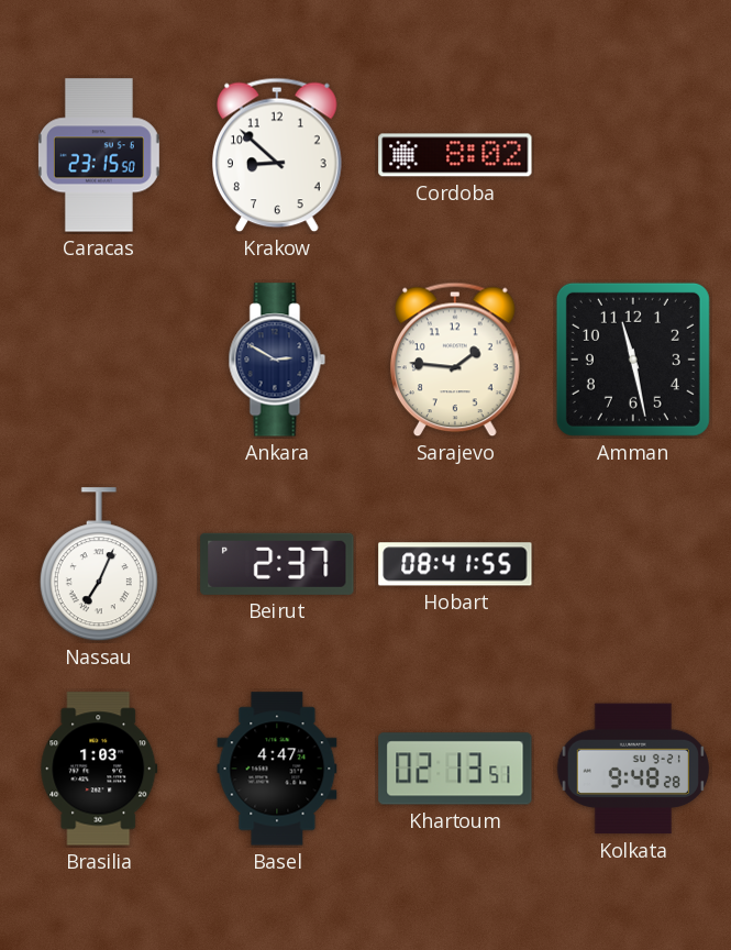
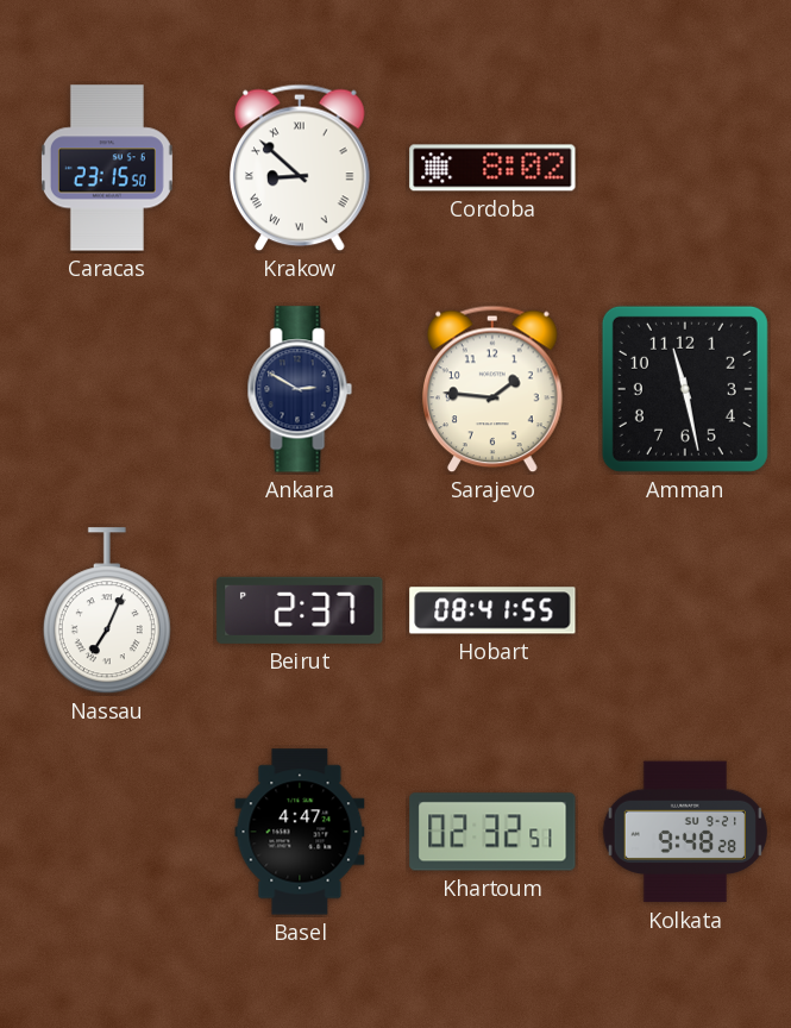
Krakow numerals: Arabic -> Roman (301, 168)
Brasilia: 1:03 -> none (99, 769)
Khartoum: 02:13 -> 02:32 (492, 832)
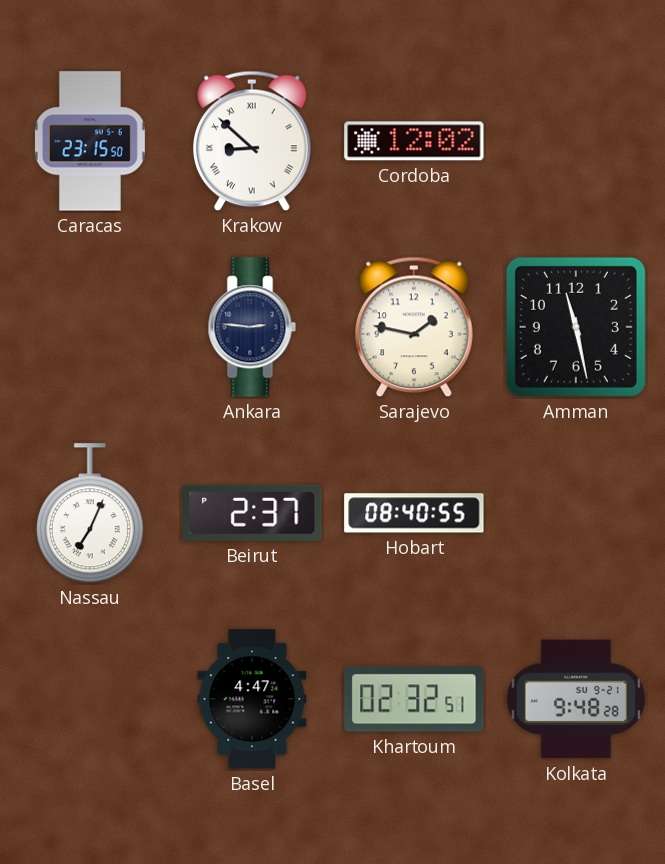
Cordoba: 8:02 -> 12:02 (414, 141)
Ankara: 2:50 -> 2:46 (252, 327)
Sarajevo: 1:46 -> 1:47 (415, 327)
Hobart: 08:41 -> 08:40 (414, 513)
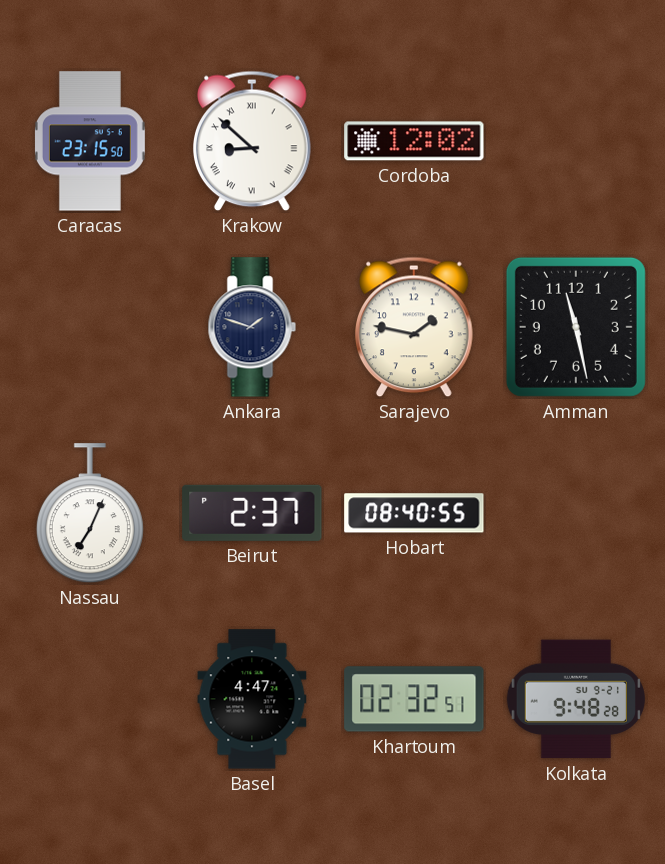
Ankara: 2:46 -> 1:48 (252, 327)
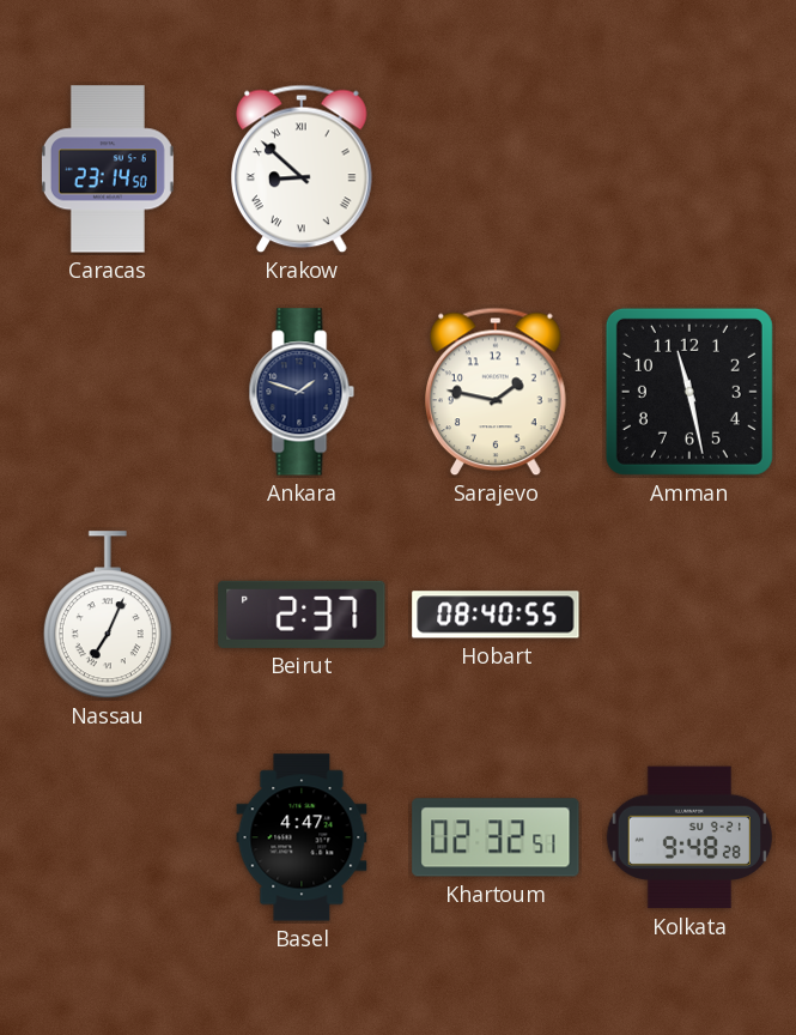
Caracas: 23:15 -> 23:14 (108, 169)
Cordoba: 12:02 -> none (414, 141)
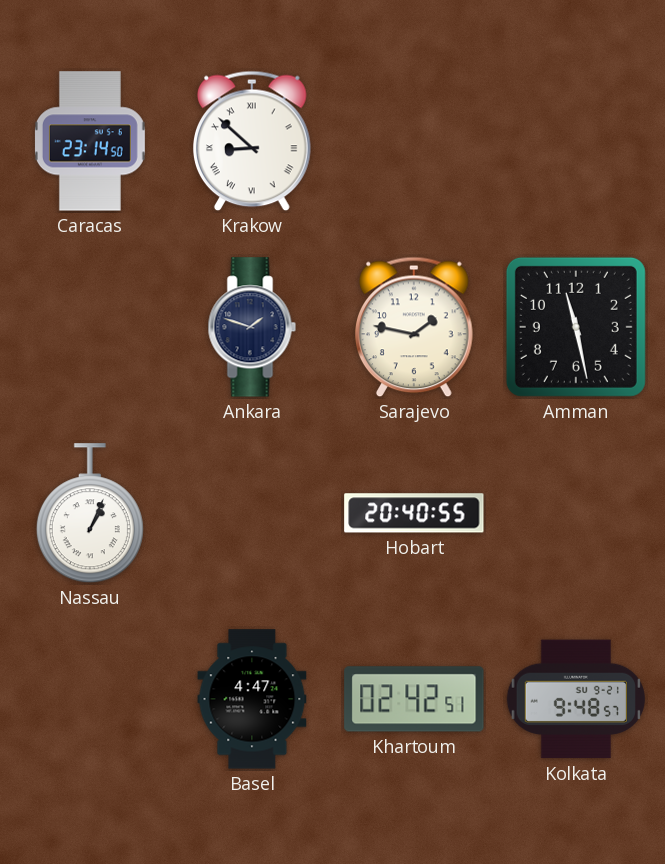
Nassau: 7:04 -> 1:04 (90, 514)
Beirut: 2:37 -> none (302, 615)
Hobart: 08:40 -> 20:40 (414, 513)
Khartoum: 02:32 -> 02:42 (414, 699)
Kolkata: 9:48:28 -> 9:48:57 (576, 699)
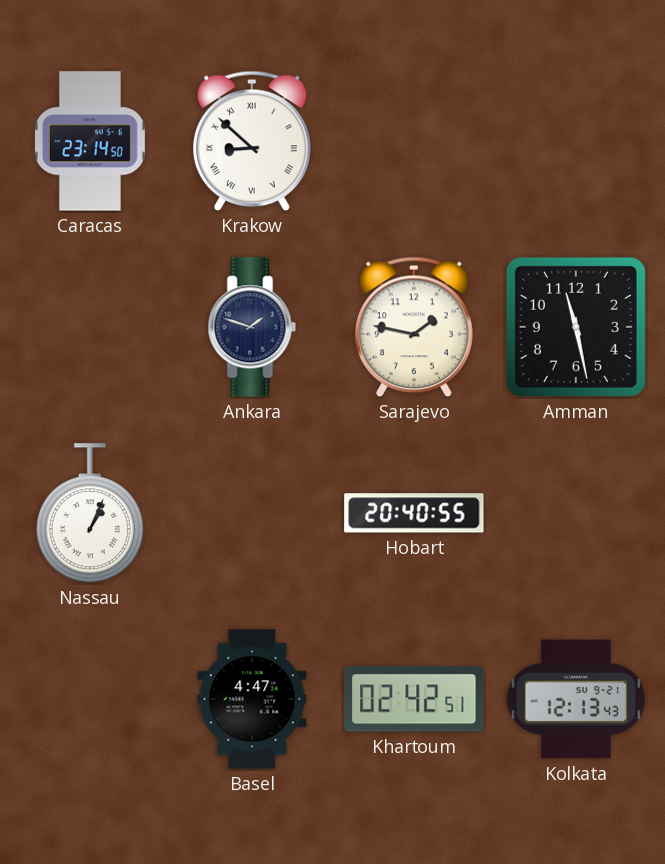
Kolkata: 9:48 -> 12:13 (576, 699)
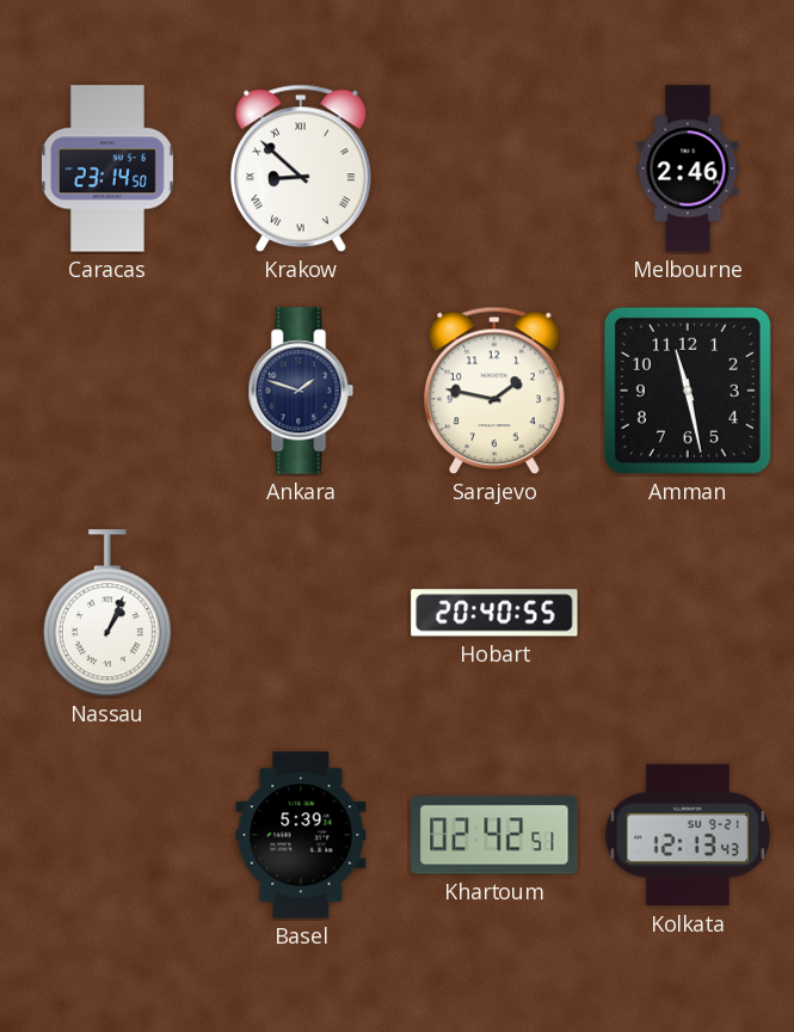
Melbourne: none -> 2:46 (688, 168)
Basel: 4:47 -> 5:39 (301, 835)
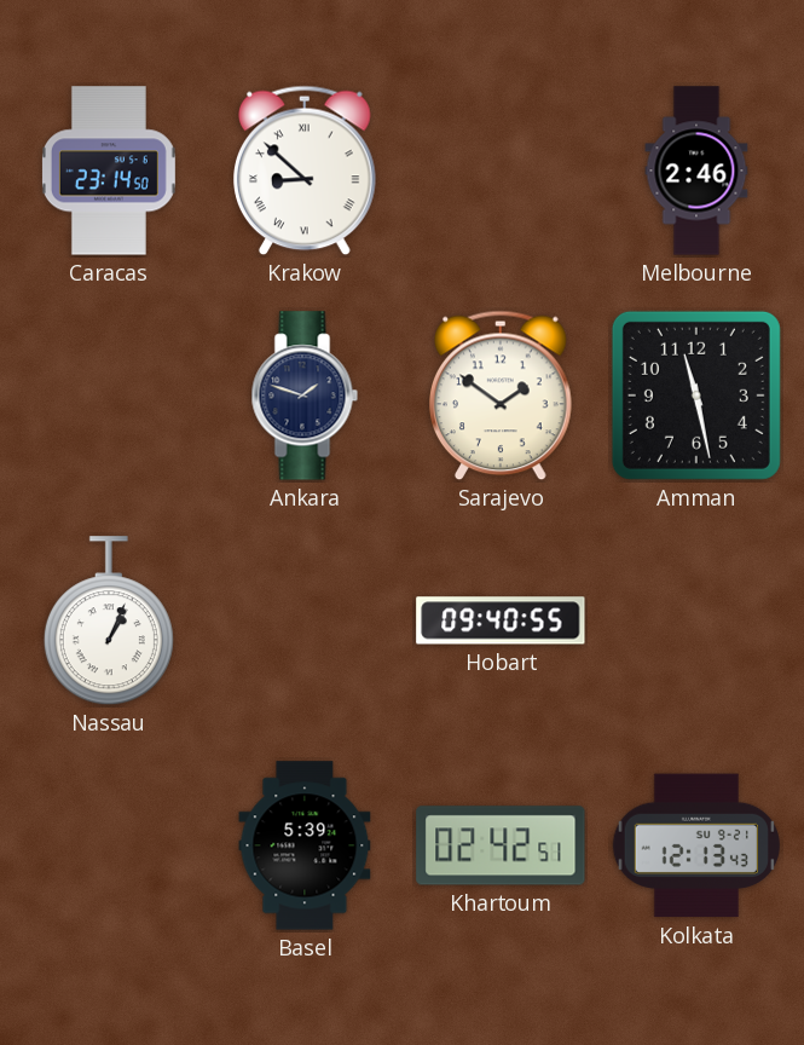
Sarajevo: 1:47 -> 1:51 (502, 396)
Hobart: 20:40 -> 09:40 (501, 620)
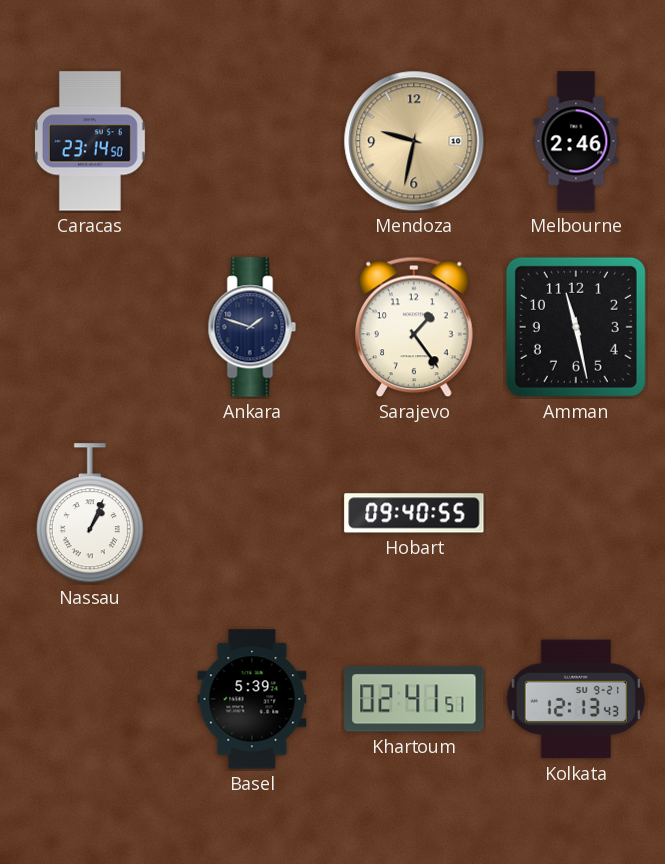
Krakow: 8:52 -> none (306, 171)
Mendoza: none -> 9:32 (414, 141)
Sarajevo: 1:51 -> 1:24 (415, 327)
Khartoum: 02:42 -> 02:41 (414, 699)
